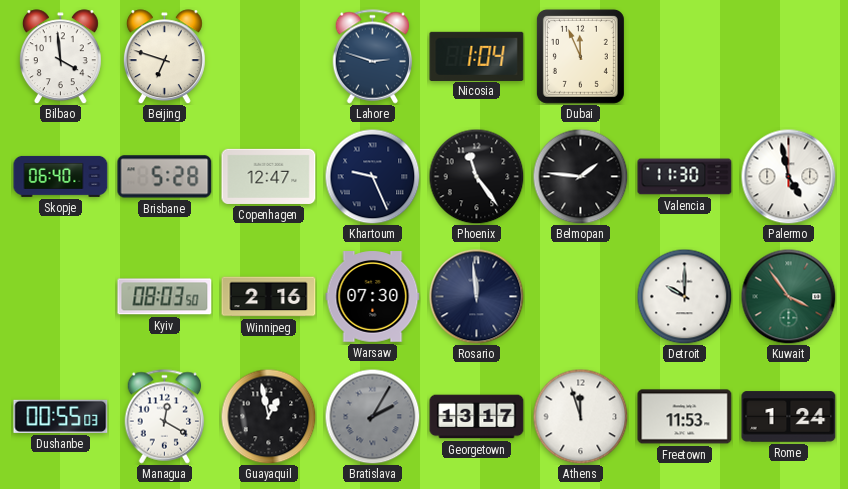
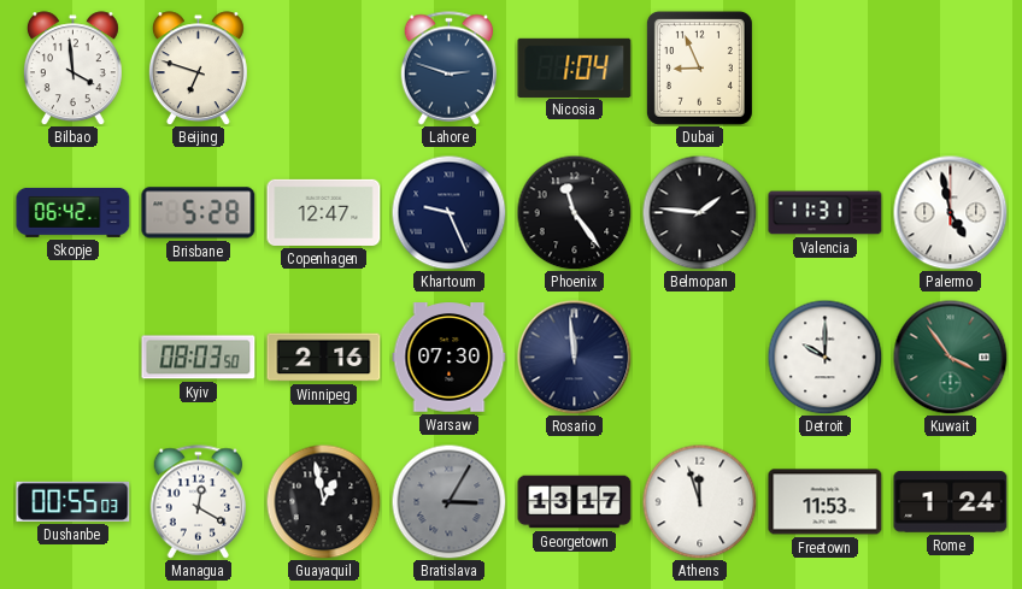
Dubai: 11:56 -> 8:56 (699, 67)
Skopje: 06:40 -> 06:42 (74, 212)
Valencia: 11:30 -> 11:31 (826, 213)
Bratislava: 2:05 -> 3:05 (448, 501)
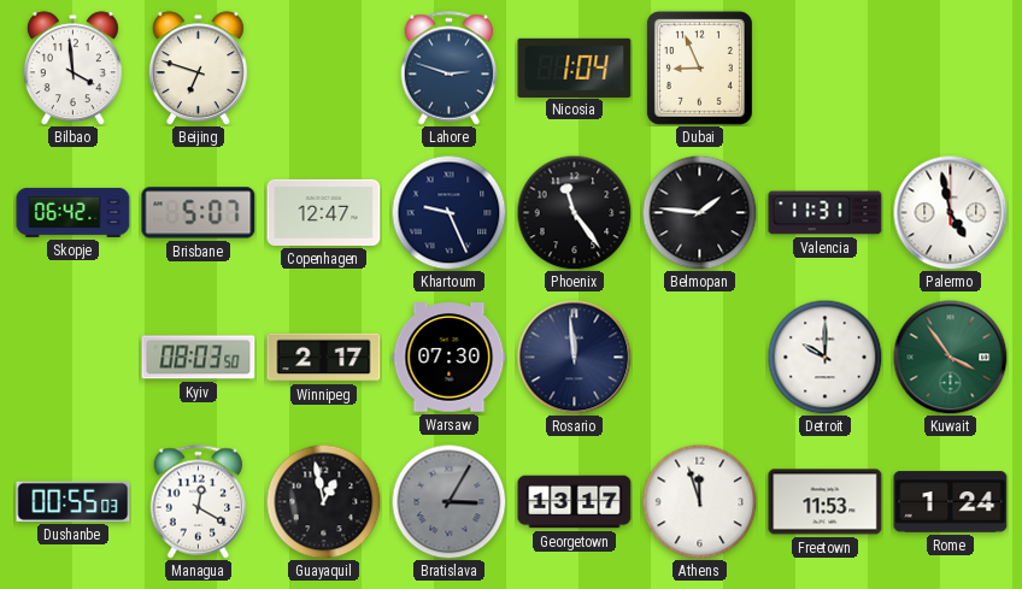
Brisbane: 5:28 -> 5:07 (199, 213)
Winnipeg: 2:16 -> 2:17 (324, 358)
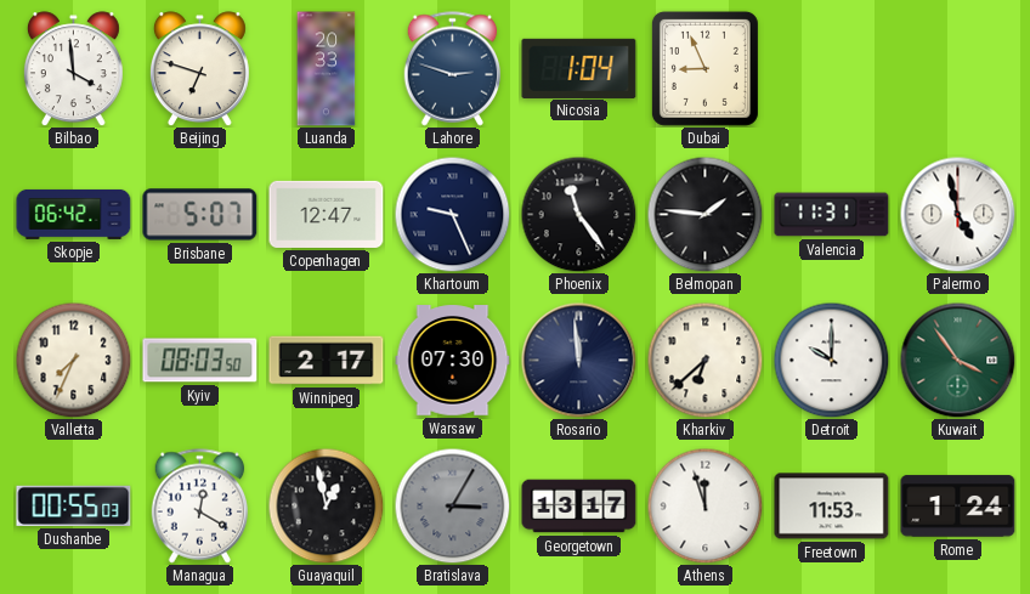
Luanda: none -> 20:33 (327, 69)
Valletta: none -> 7:34 (73, 360)
Kharkiv: none -> 6:38 (704, 360)
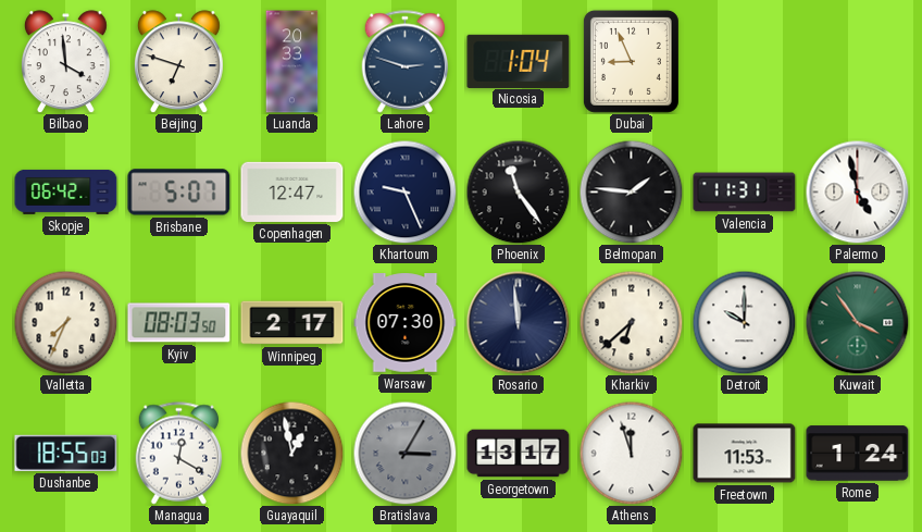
Dushanbe: 00:55 -> 18:55 (66, 453)
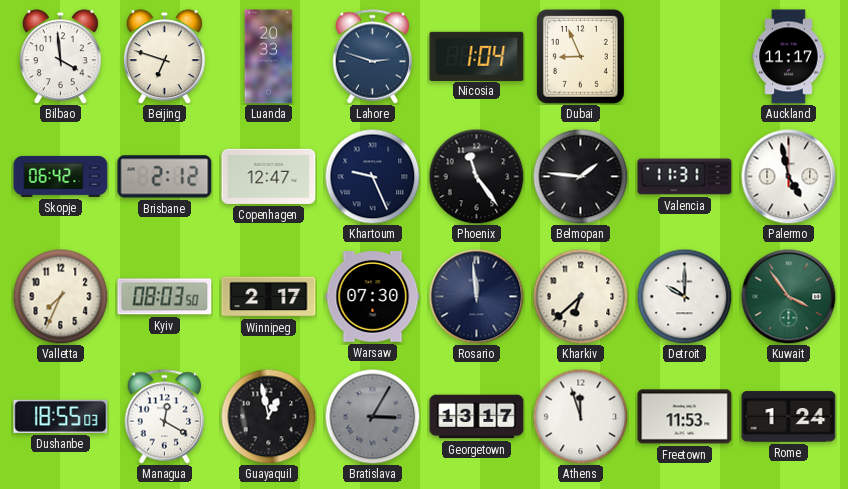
Auckland: none -> 11:17 (789, 57)
Brisbane: 5:07 -> 2:12 (165, 177)
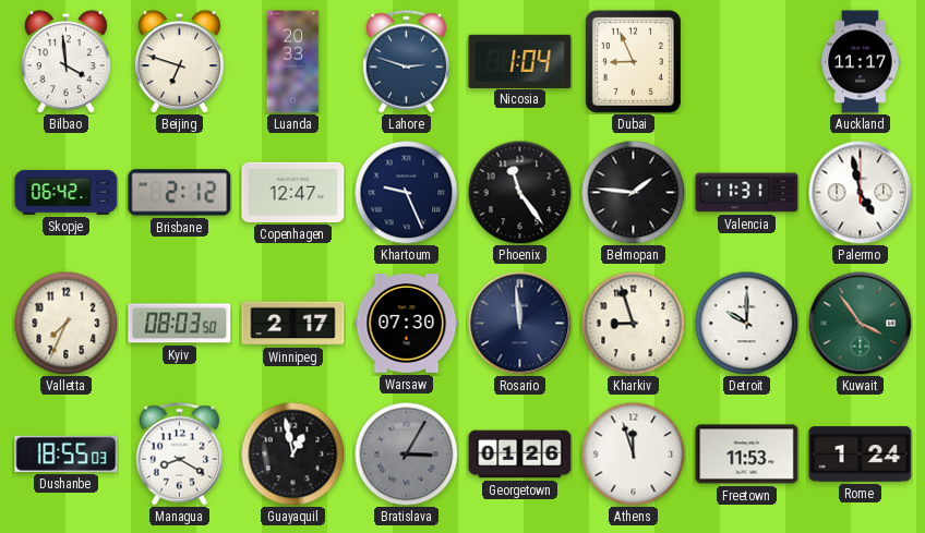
Kharkiv: 6:38 -> 8:57 (633, 323)
Managua: 12:20 -> 8:20 (180, 455)
Georgetown: 13:17 -> 01:26 (520, 455)
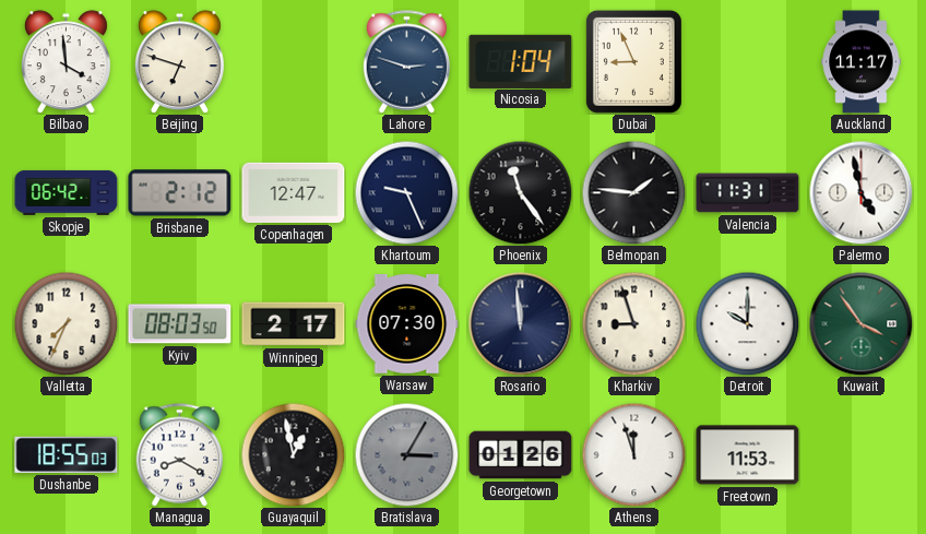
Luanda: 20:33 -> none (293, 62)
Rome: 1:24 -> none (861, 455)
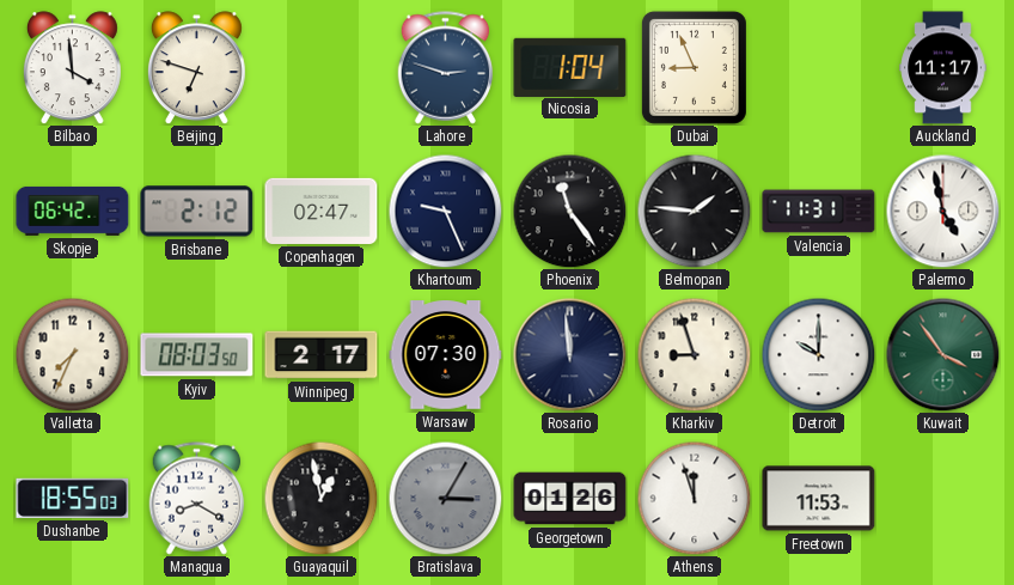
Copenhagen: 12:47 -> 02:47 (322, 211)
